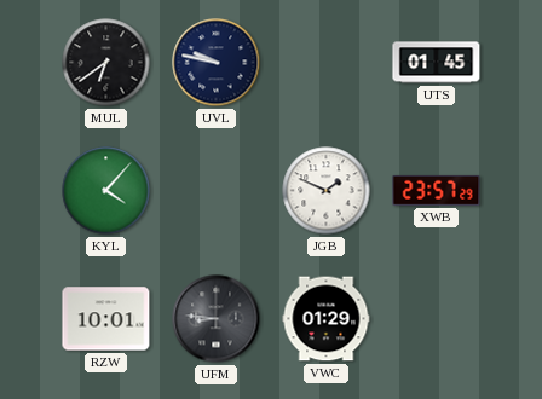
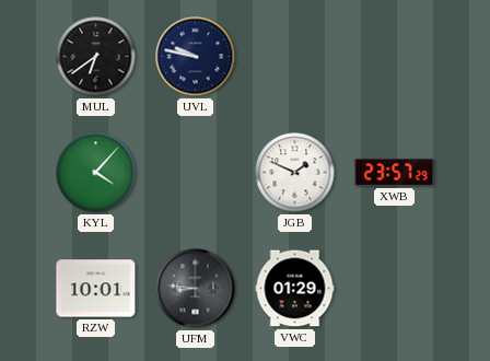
UTS: 01:45 -> none (437, 63)
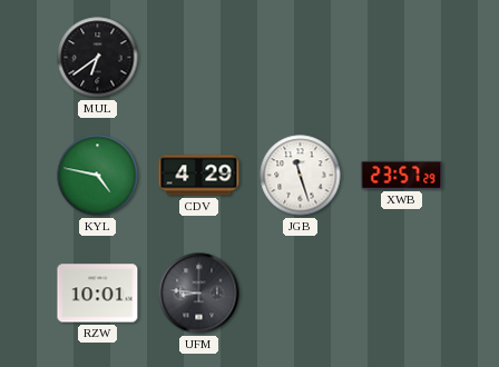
UVL: 9:47 -> none (196, 57)
KYL: 4:07 -> 4:47 (98, 176)
CDV: none -> 4:29 (199, 176)
JGB: 1:49 -> 11:27 (301, 176)
VWC: 01:29 -> none (295, 289)
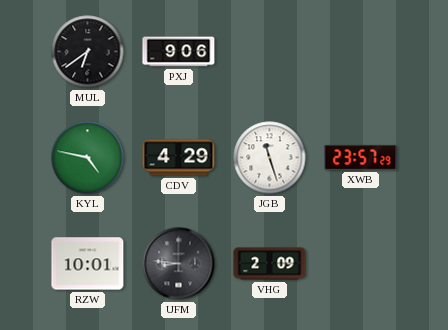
PXJ: none -> 9:06 (179, 52)
VHG: none -> 2:09 (270, 264)
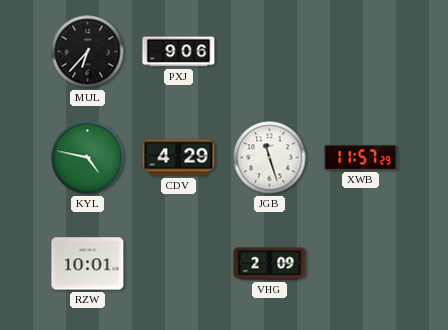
MUL: 6:39 -> 6:37 (88, 52)
XWB: 23:57 -> 11:57 (361, 157)
UFM: 8:46 -> none (179, 264)
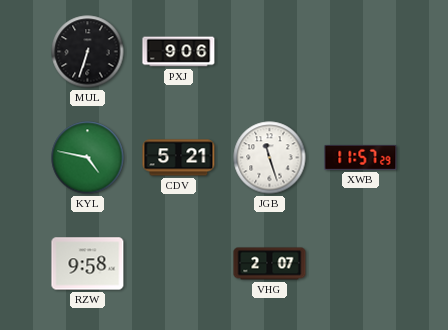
MUL: 6:37 -> 6:33 (88, 52)
CDV: 4:29 -> 5:21 (179, 158)
RZW: 10:01 -> 9:58 (88, 264)
VHG: 2:09 -> 2:07 (270, 264)
